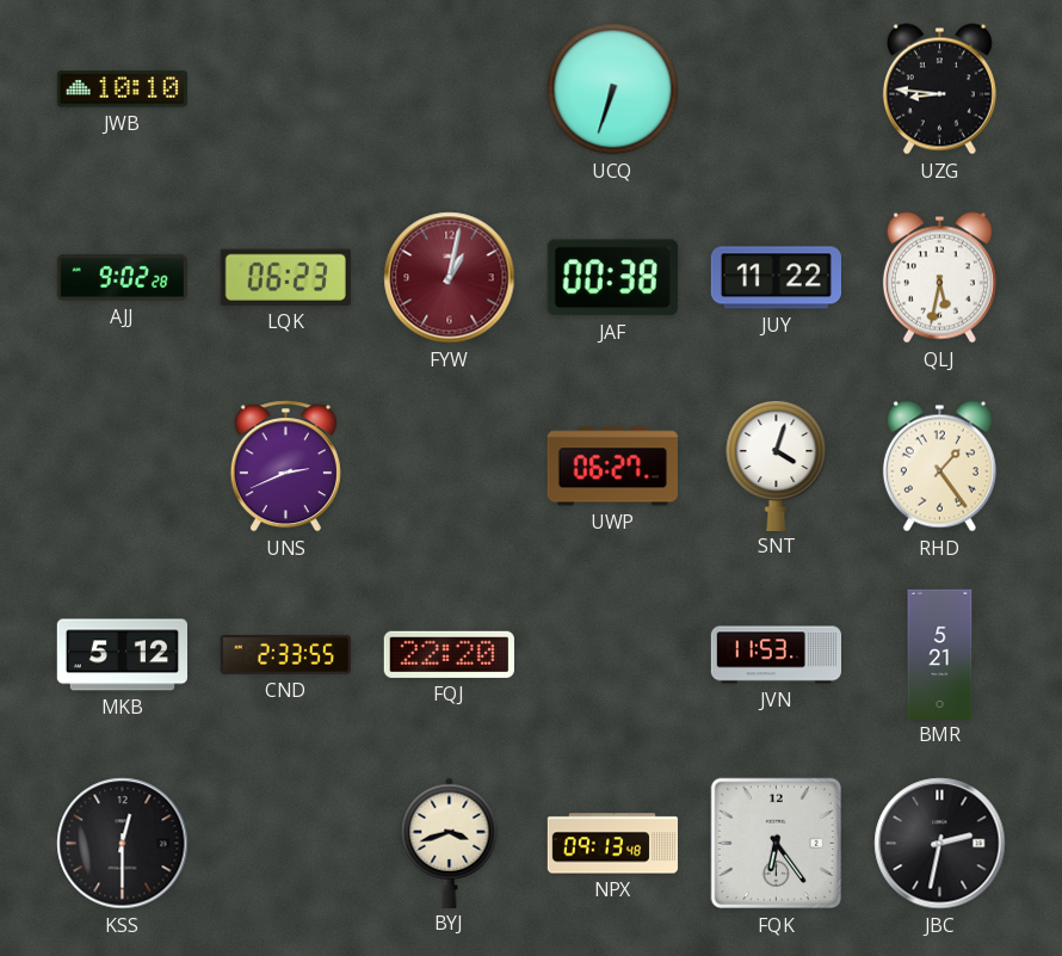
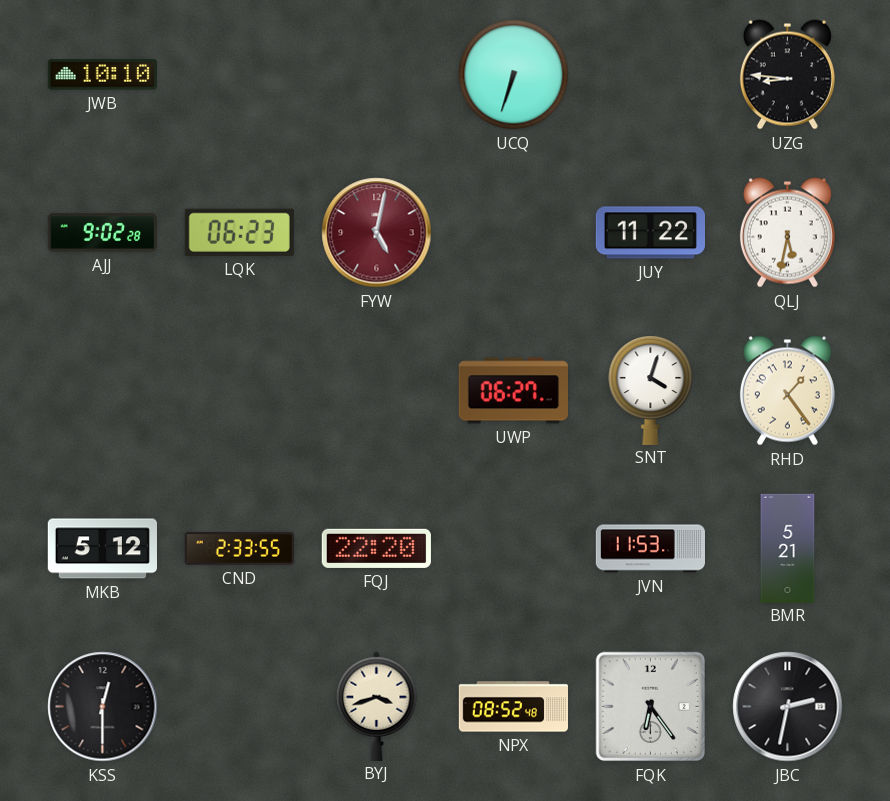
FYW: 1:02 -> 5:02 (377, 233)
JAF: 00:38 -> none (612, 278)
UNS: 2:41 -> none (285, 467)
NPX: 09:13 -> 08:52 (514, 707)
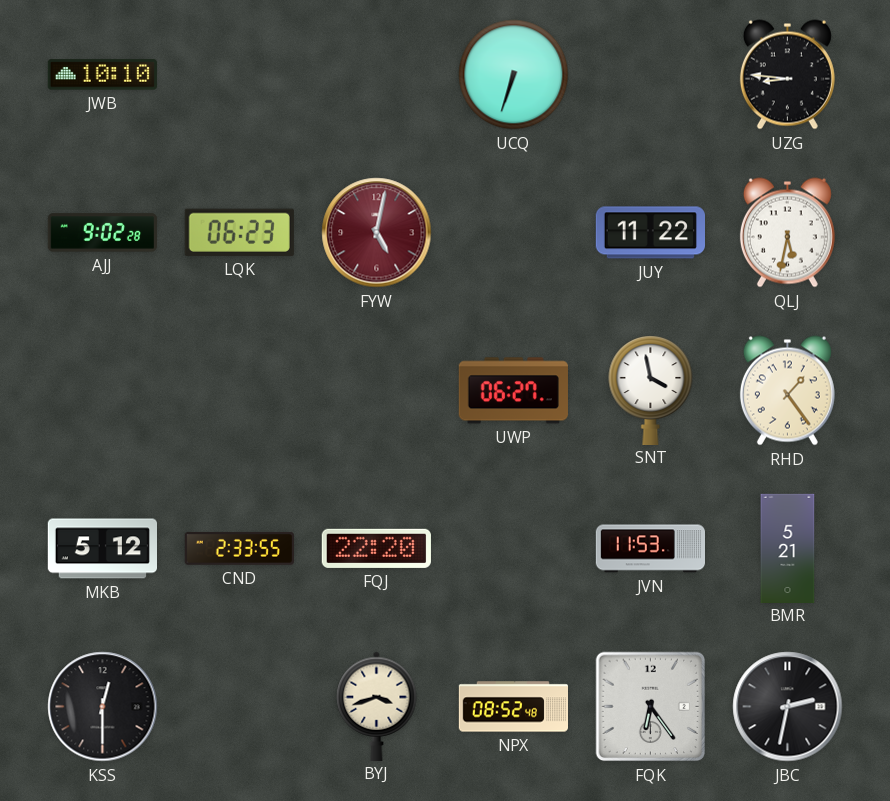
SNT: 4:03 -> 3:58 (651, 390)
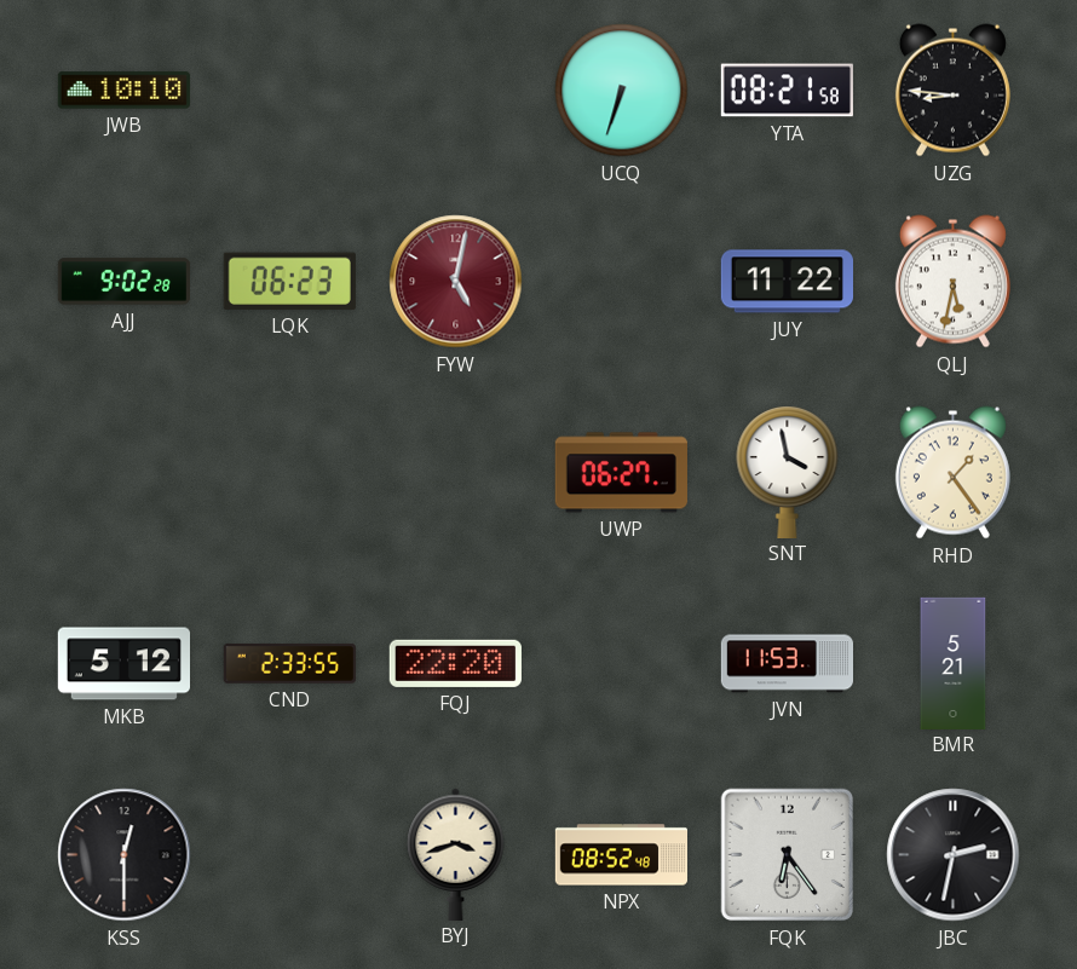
YTA: none -> 08:21 (787, 91)
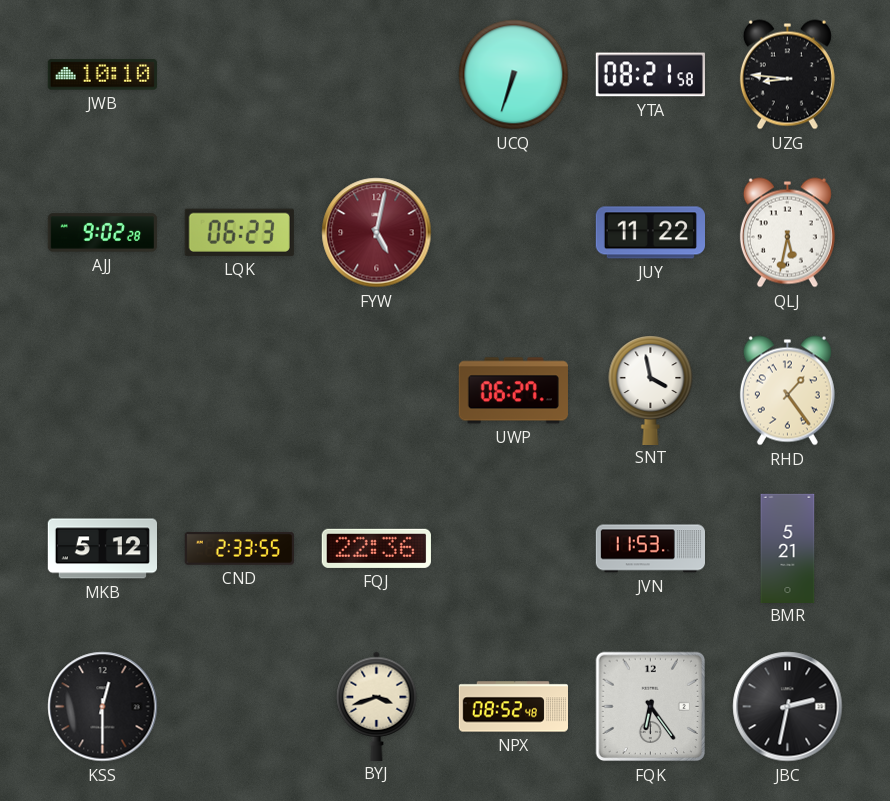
FQJ: 22:20 -> 22:36 (376, 548)
